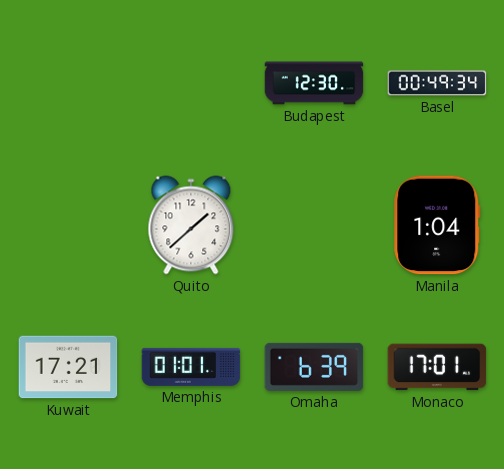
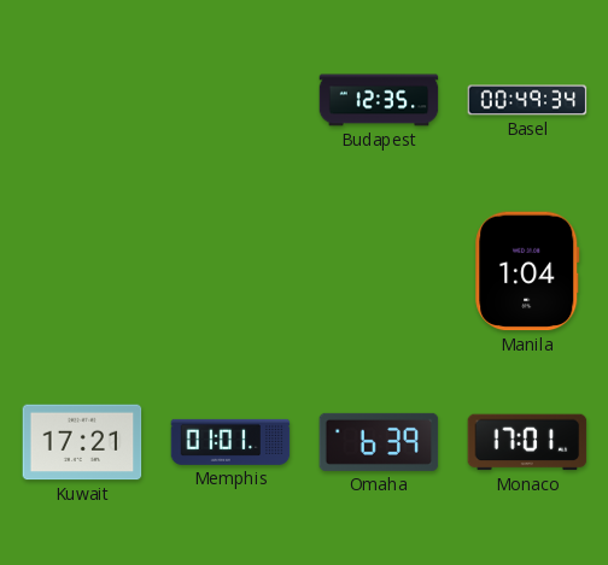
Budapest: 12:30 -> 12:35 (379, 100)
Quito: 1:38 -> none (191, 225)
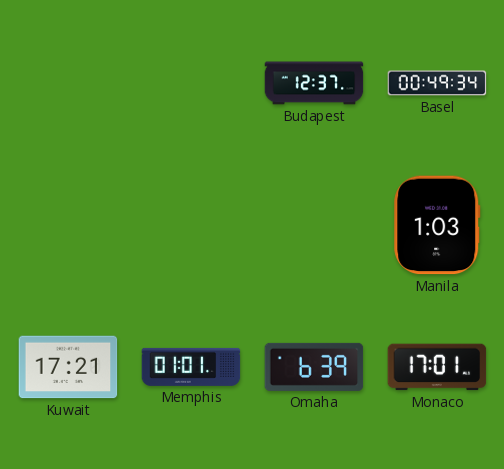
Budapest: 12:35 -> 12:37 (314, 83)
Manila: 1:04 -> 1:03 (437, 225)
